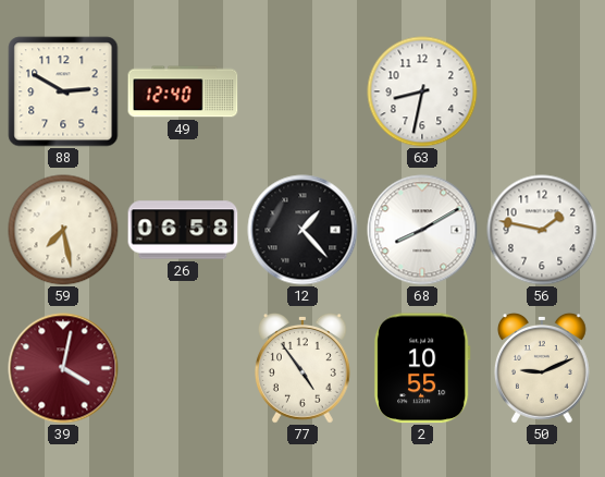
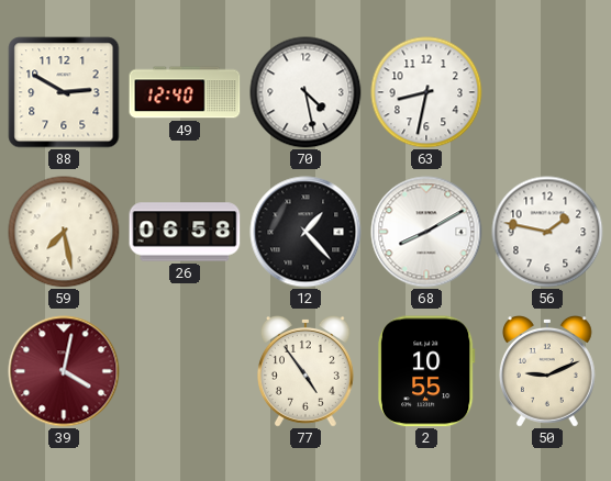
70: none -> 4:28 (305, 92)
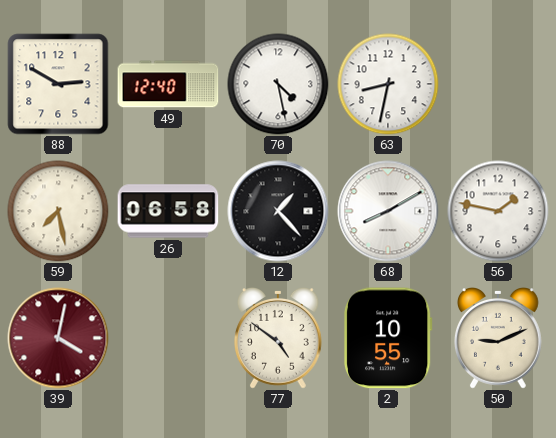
77: 4:54 -> 4:51 (278, 339)
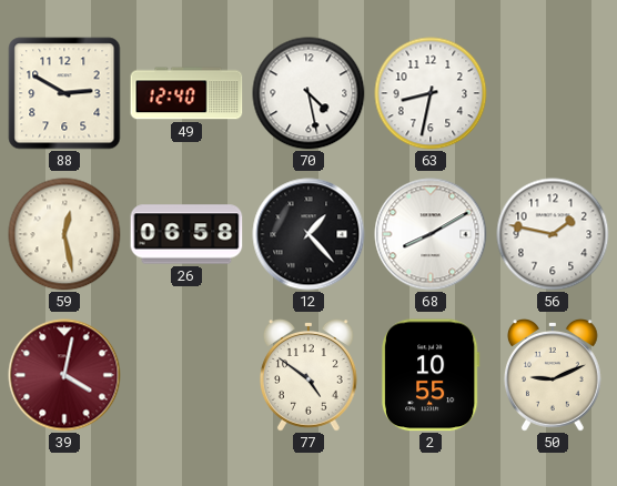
59: 7:28 -> 12:28 (64, 234)
